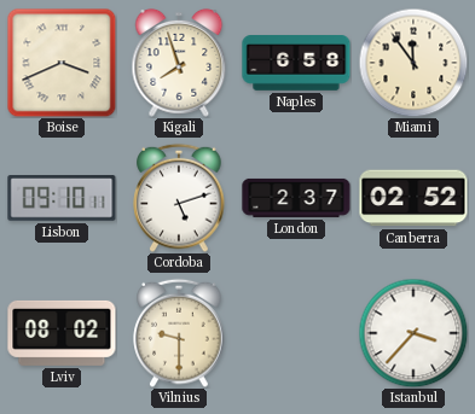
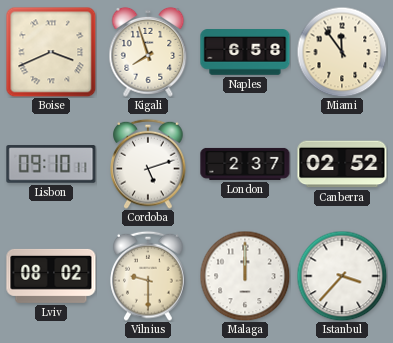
Malaga: none -> 12:00 (245, 276)
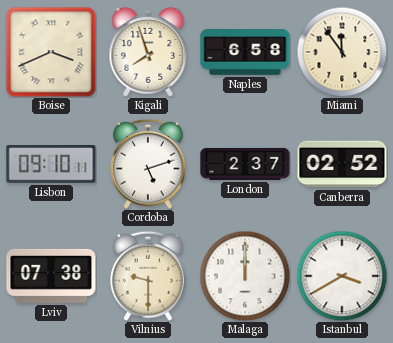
Lviv: 08:02 -> 07:38 (51, 276)
Istanbul: 3:37 -> 3:40 (342, 276)
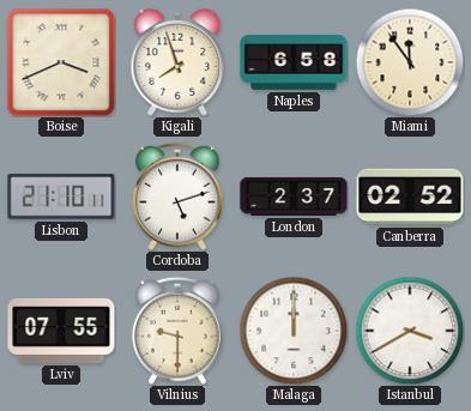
Lisbon: 09:10 -> 21:10 (61, 197)
Lviv: 07:38 -> 07:55 (61, 331)
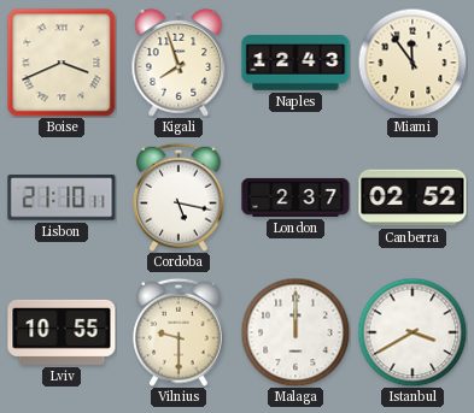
Naples: 6:58 -> 12:43 (295, 64)
Cordoba: 5:12 -> 5:17 (179, 197)
Lviv: 07:55 -> 10:55 (62, 332)
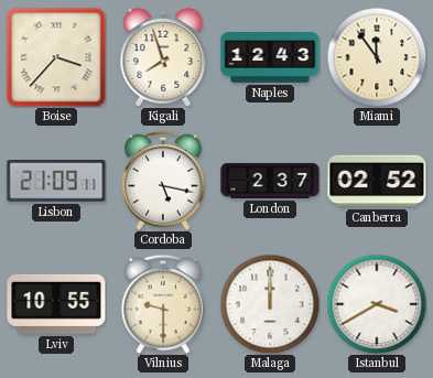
Boise: 3:41 -> 3:37 (56, 57)
Lisbon: 21:10 -> 21:09 (56, 181)
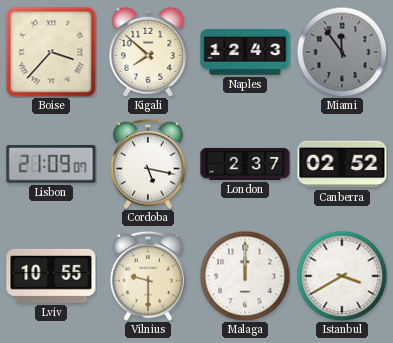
Kigali: 7:57 -> 7:52 (148, 52)
Miami dial: cream -> grey (342, 52)
Lisbon: 21:09:11 -> 21:09:07 (51, 164)
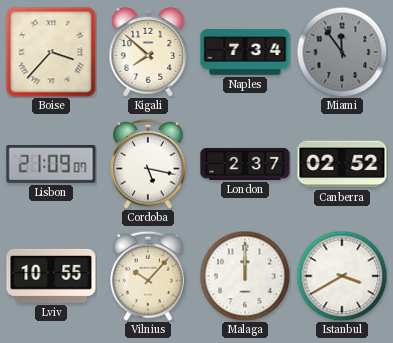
Naples: 12:43 -> 7:34 (245, 53)
Vilnius: 9:30 -> 10:07 (148, 276)
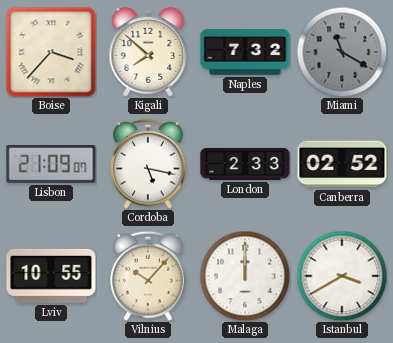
Naples: 7:34 -> 7:32 (245, 53)
Miami: 11:54 -> 11:20 (342, 52)
London: 2:37 -> 2:33 (245, 164)
